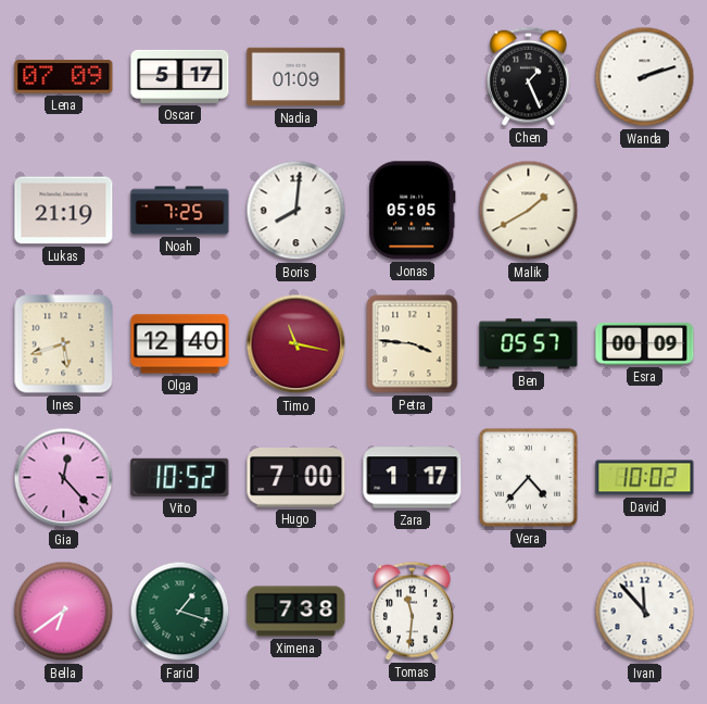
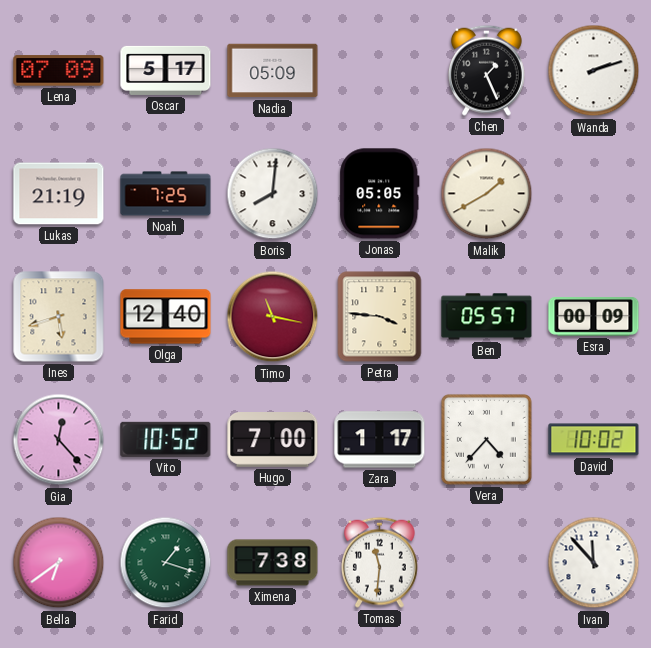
Nadia: 01:09 -> 05:09 (273, 71)
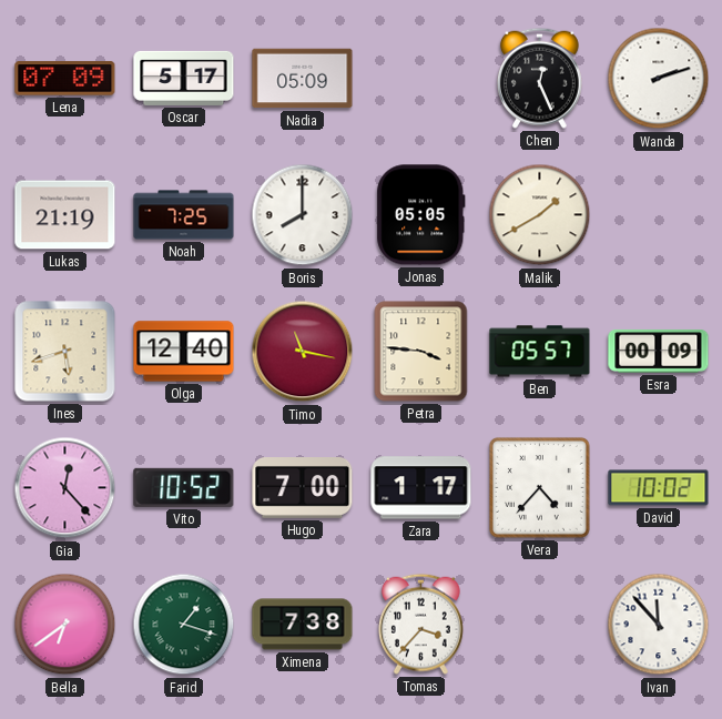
Chen: 1:26 -> 12:26 (539, 78)
Boris: 8:01 -> 8:00 (303, 215)
Tomas: 11:31 -> 3:37 (420, 624)
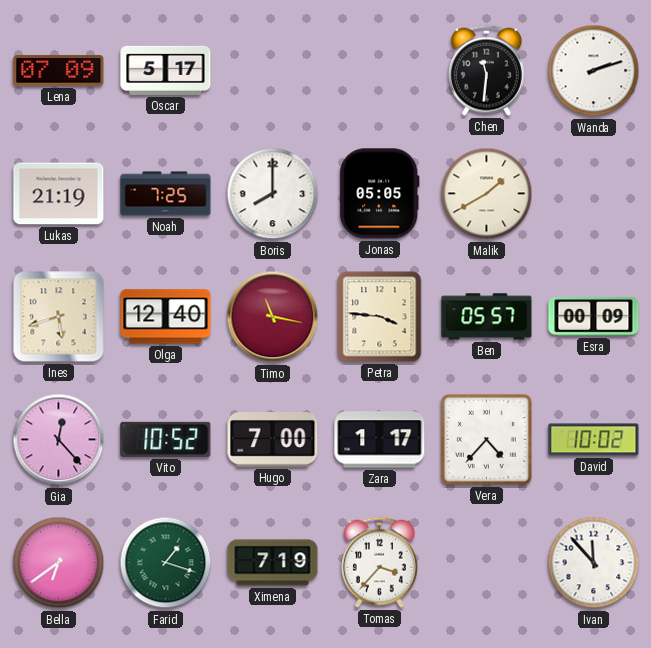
Nadia: 05:09 -> none (303, 79)
Chen: 12:26 -> 11:31 (486, 70)
Ximena: 7:38 -> 7:19 (273, 563)
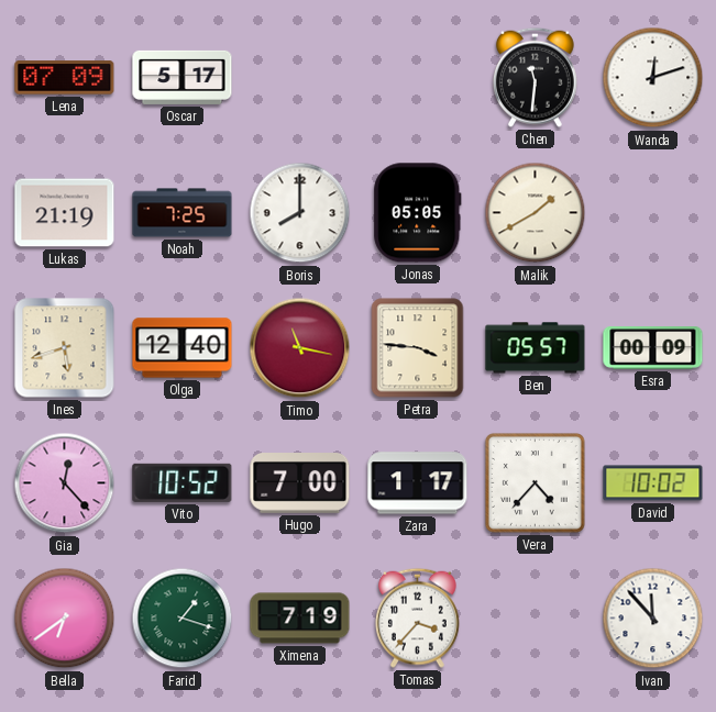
Wanda: 2:12 -> 12:12 (653, 78)
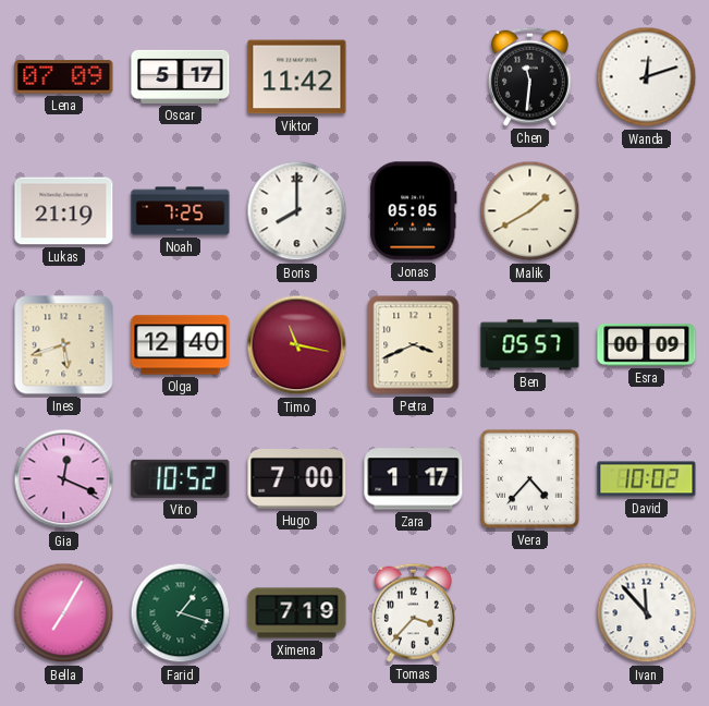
Viktor: none -> 11:42 (297, 77)
Petra: 3:46 -> 3:41 (414, 345)
Gia: 12:23 -> 12:19 (64, 479)
Bella: 6:39 -> 7:05 (64, 613)
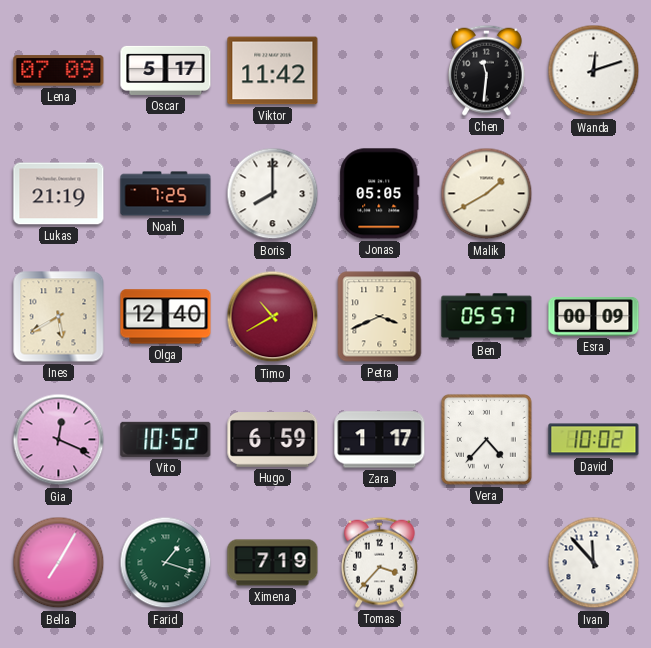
Ines: 5:42 -> 5:40 (59, 317)
Timo: 11:17 -> 10:40 (273, 317)
Hugo: 7:00 -> 6:59 (273, 440)
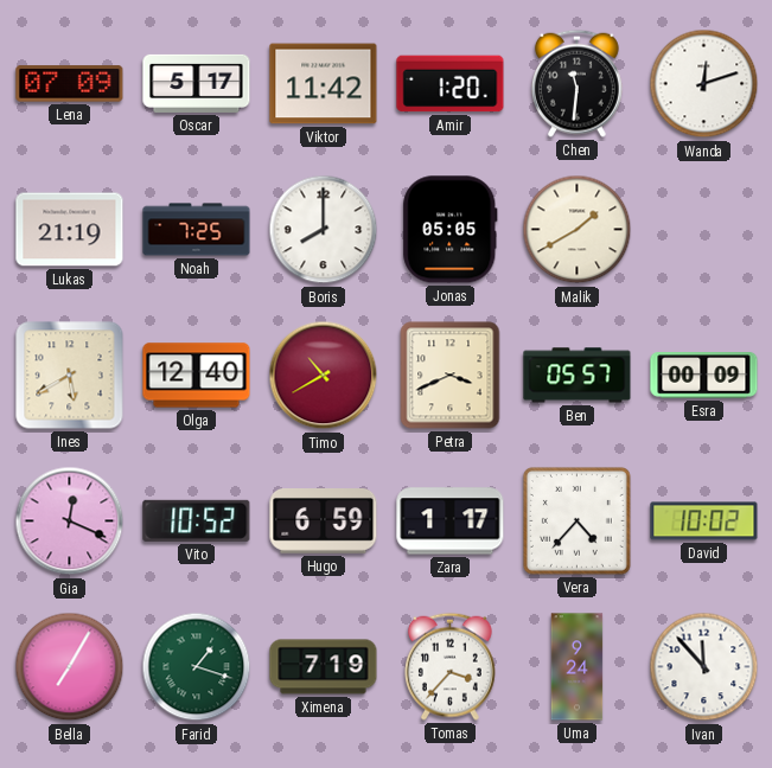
Amir: none -> 1:20 (451, 84)
Uma: none -> 9:24 (578, 667)
